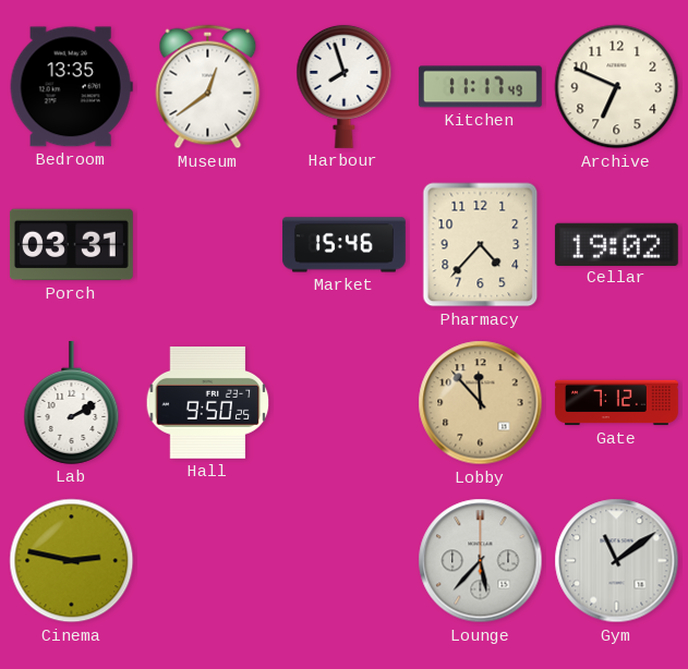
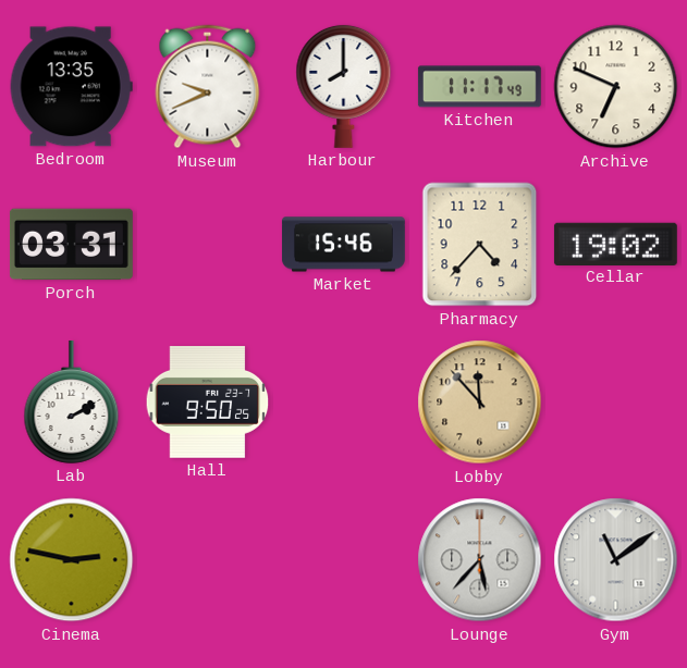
Museum: 12:39 -> 9:41 (208, 87)
Harbour: 7:57 -> 8:00 (344, 86)
Gate: 7:12 -> none (616, 403)
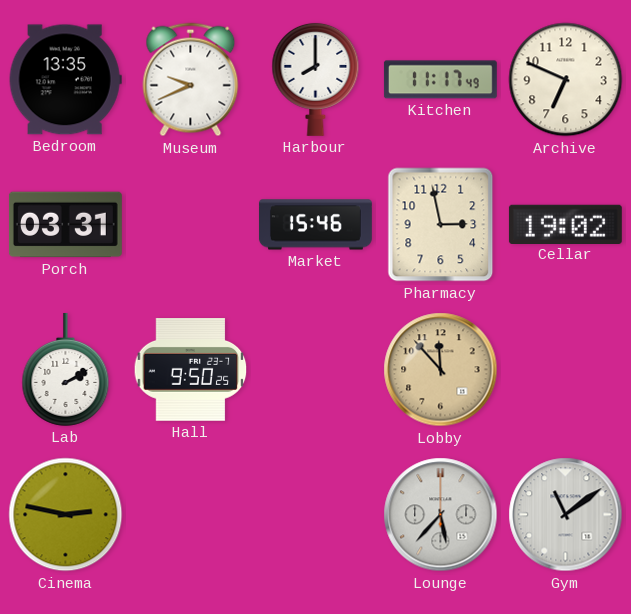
Pharmacy: 4:37 -> 2:58 (441, 225)
